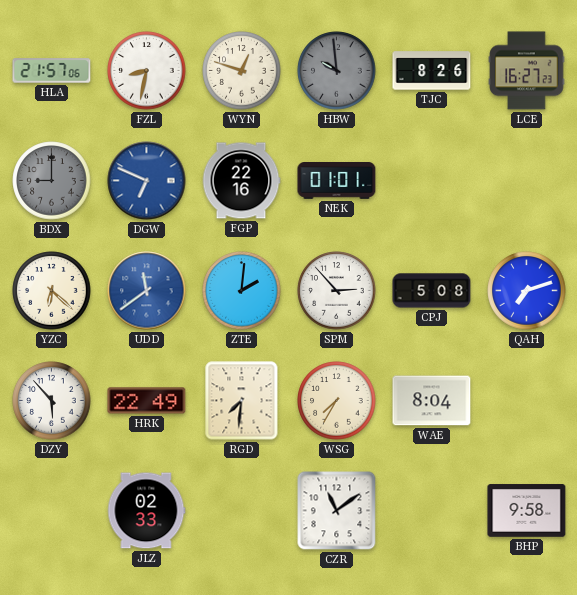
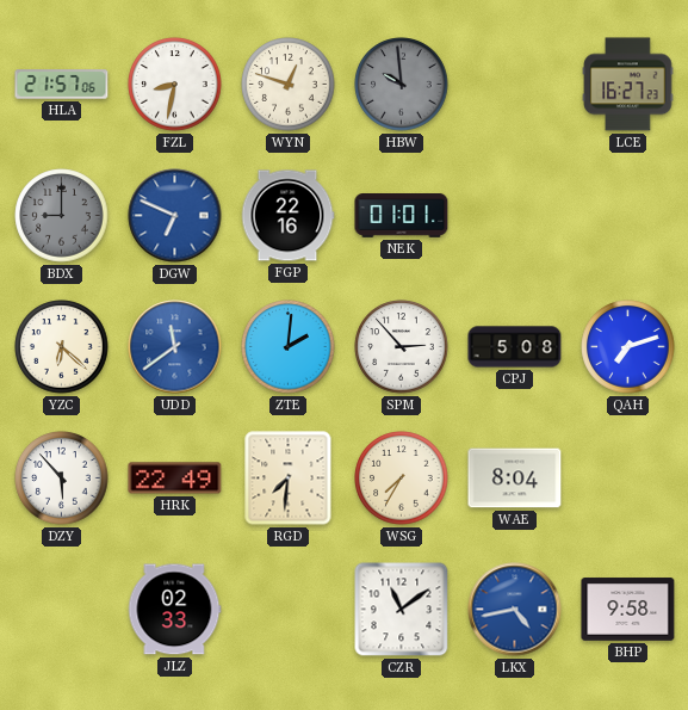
TJC: 8:26 -> none (432, 71)
LKX: none -> 4:43 (515, 610)
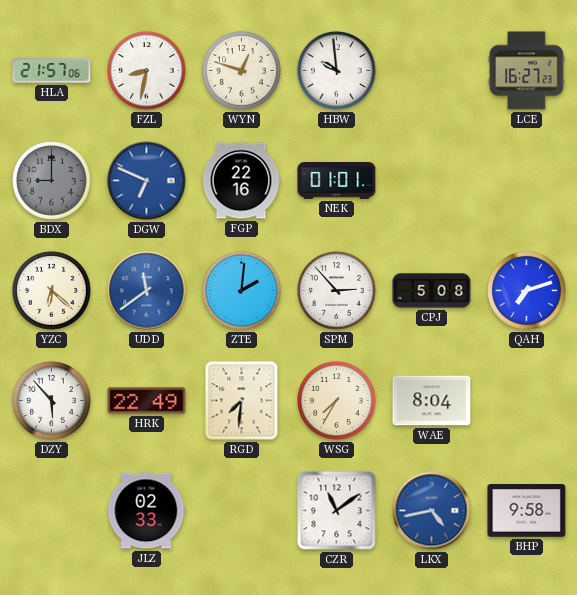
HBW dial: grey -> white (337, 71)
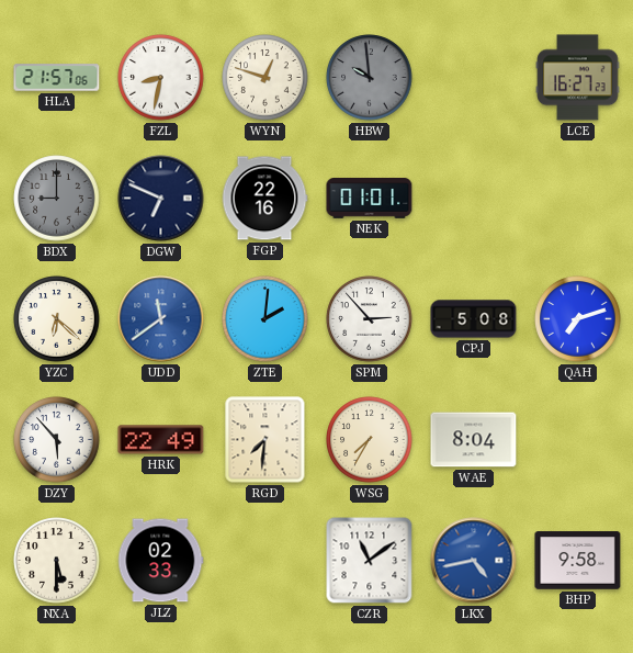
HBW dial: white -> grey (370, 78)
DGW dial: blue -> navy (161, 199)
NXA: none -> 5:30 (57, 561)
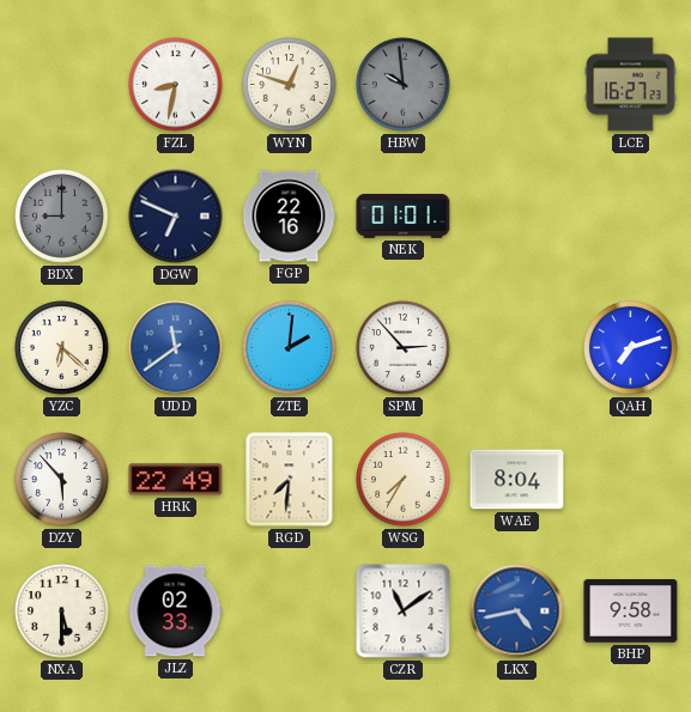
HLA: 21:57 -> none (57, 78)
CPJ: 5:08 -> none (474, 319)
